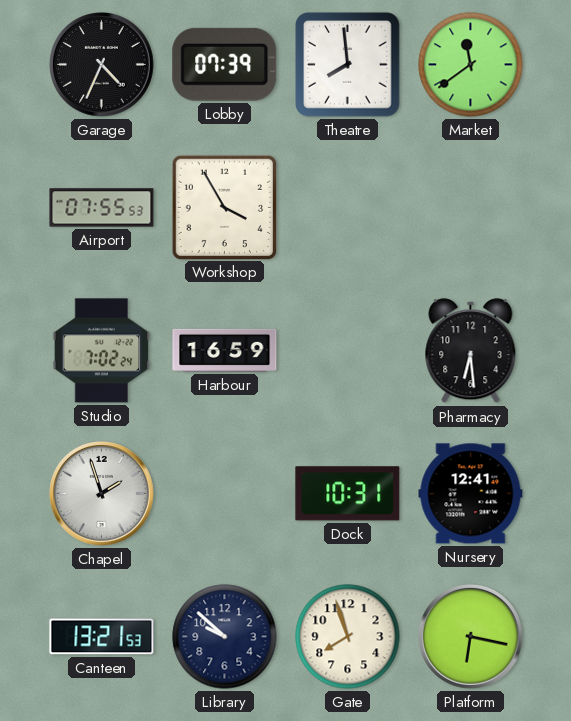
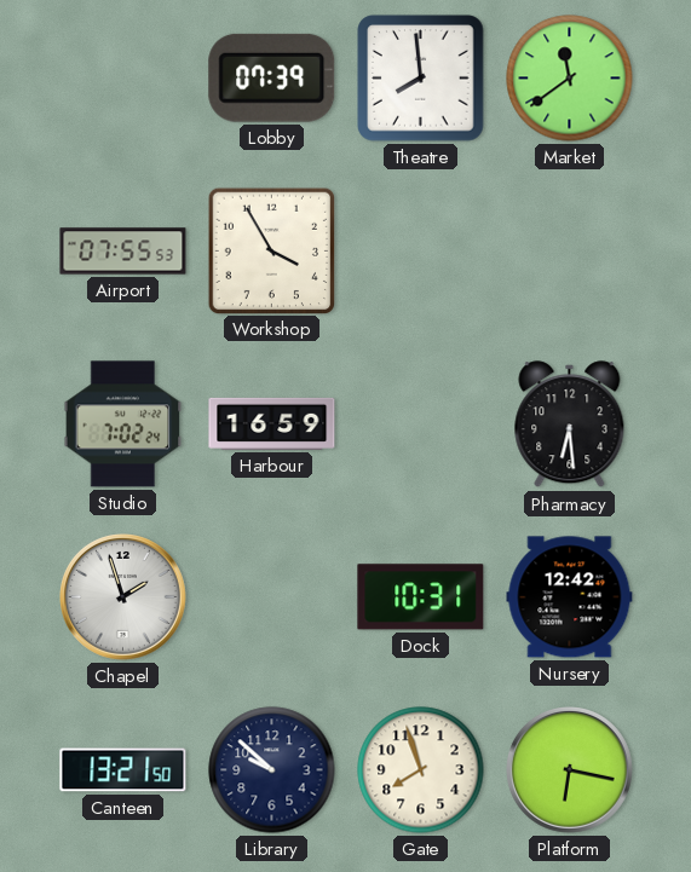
Garage: 4:34 -> none (102, 65)
Nursery: 12:41 -> 12:42 (570, 597)
Canteen: 13:21:53 -> 13:21:50 (123, 770)
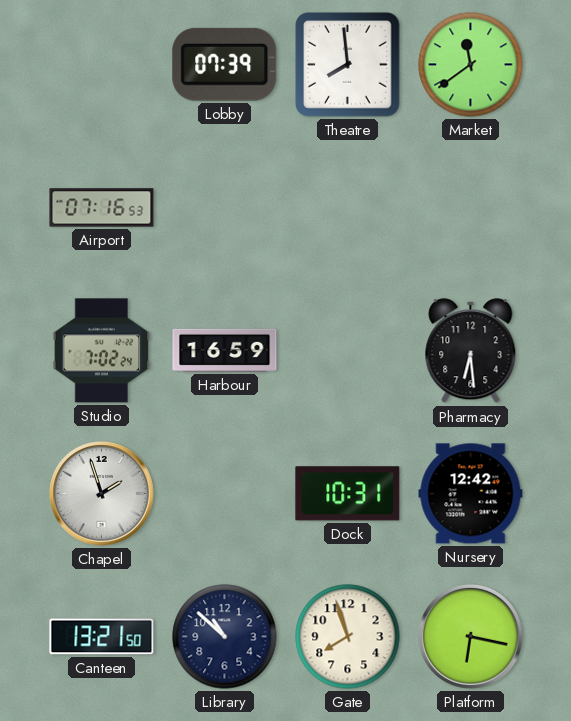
Airport: 07:55 -> 07:16 (102, 208)
Workshop: 3:55 -> none (271, 250)
Library: 9:52 -> 10:52 (225, 637)
